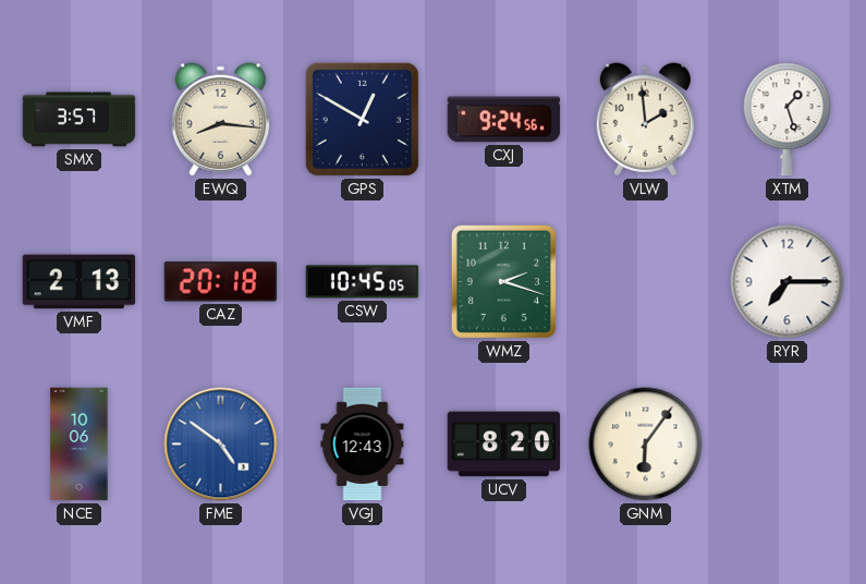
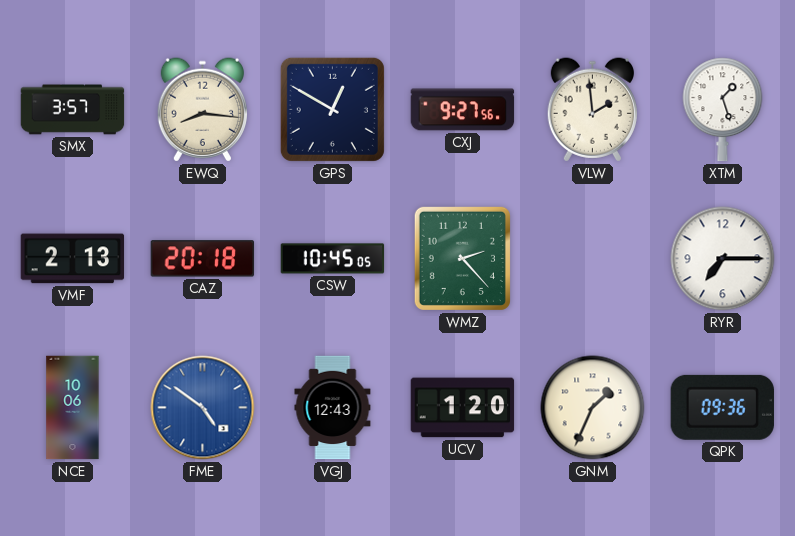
CXJ: 9:24 -> 9:27 (463, 110)
WMZ: 2:18 -> 2:23 (462, 258)
UCV: 8:20 -> 1:20 (463, 408)
GNM: 6:06 -> 1:34 (593, 408)
QPK: none -> 09:36 (722, 407)
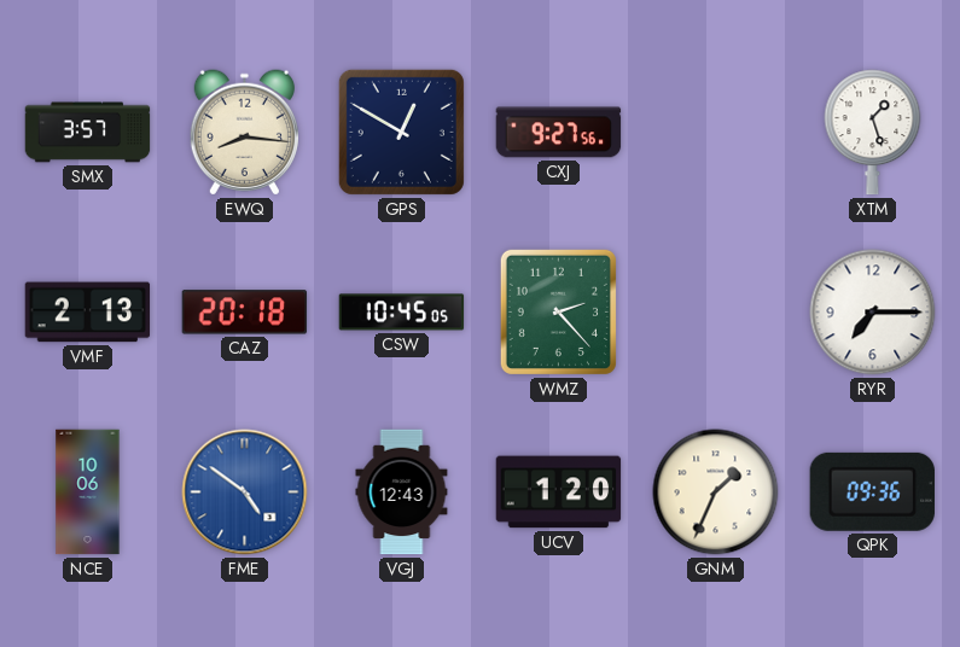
VLW: 1:59 -> none (592, 110)
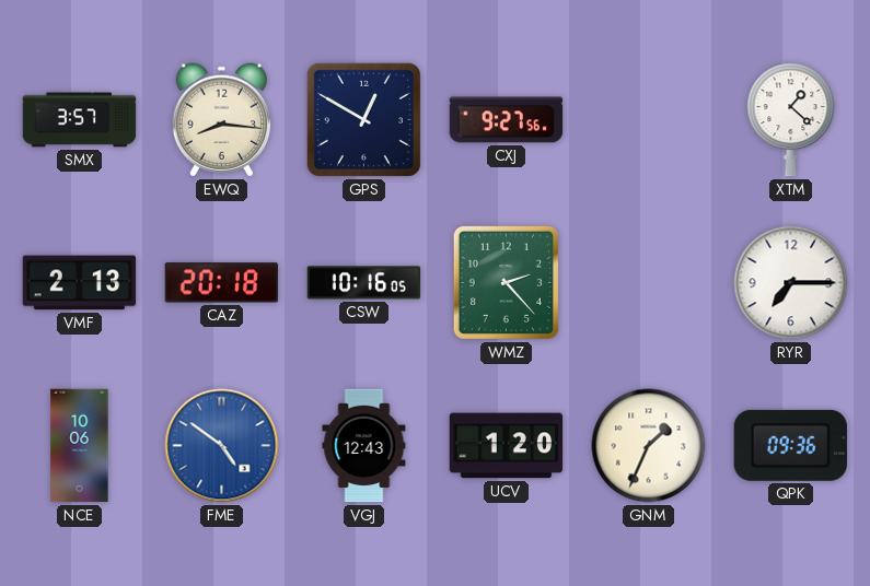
XTM: 1:27 -> 1:22 (791, 120)
CSW: 10:45 -> 10:16 (364, 283)
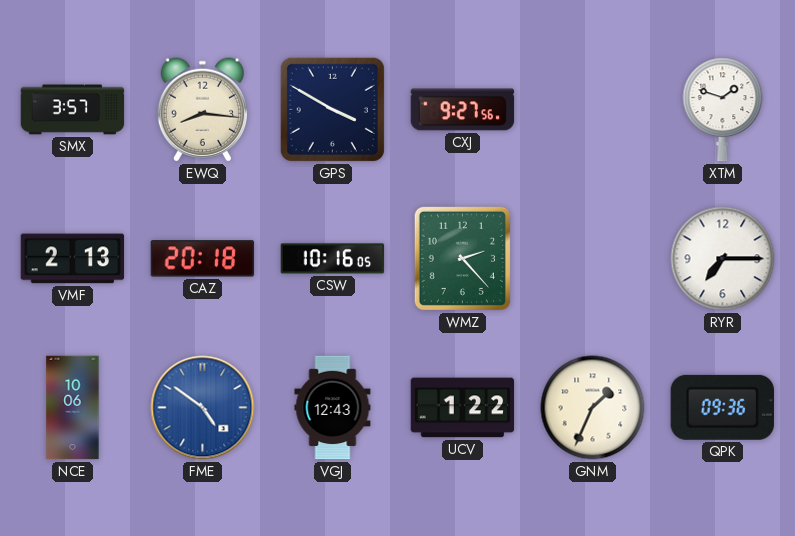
GPS: 12:50 -> 3:50 (332, 109)
XTM: 1:22 -> 1:48 (723, 110)
UCV: 1:20 -> 1:22 (463, 408)
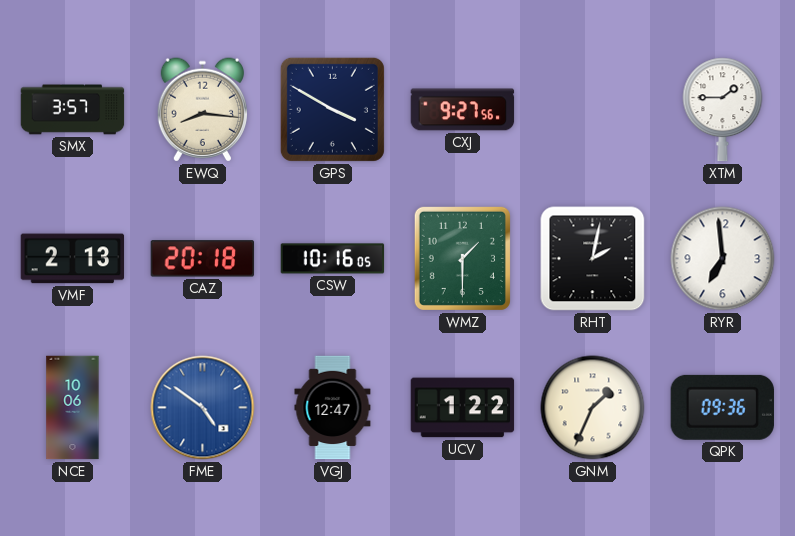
XTM: 1:48 -> 1:45 (723, 110)
WMZ: 2:23 -> 1:30 (462, 258)
RHT: none -> 2:02 (593, 259)
RYR: 7:15 -> 6:59 (723, 259)
VGJ: 12:43 -> 12:47 (333, 408)
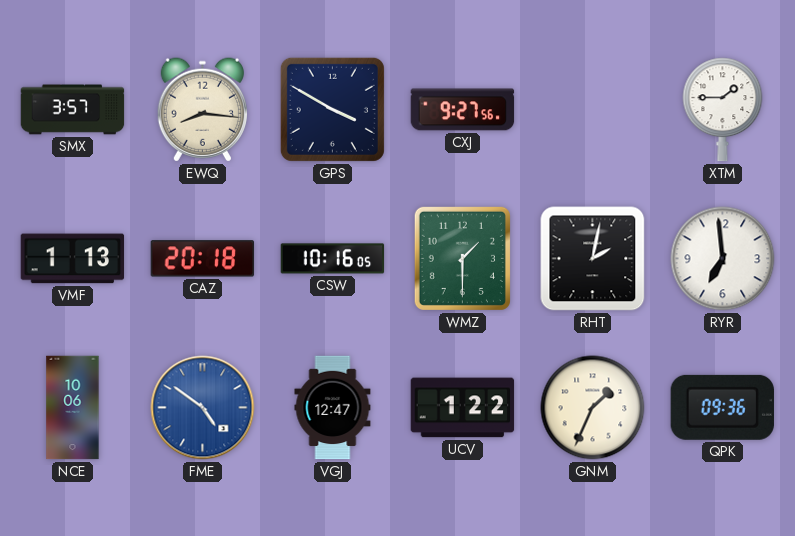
VMF: 2:13 -> 1:13 (73, 259)
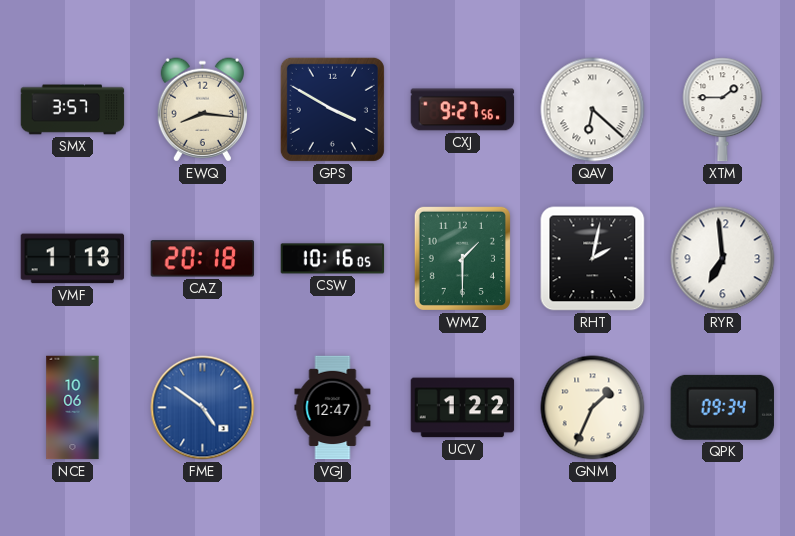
QAV: none -> 6:22 (593, 110)
QPK: 09:36 -> 09:34 (722, 407)
